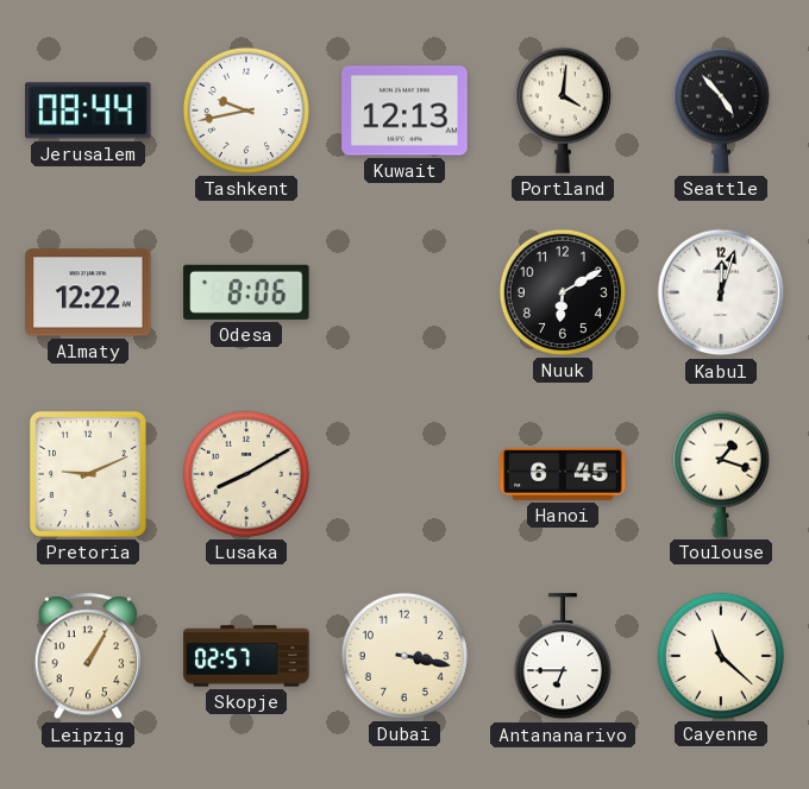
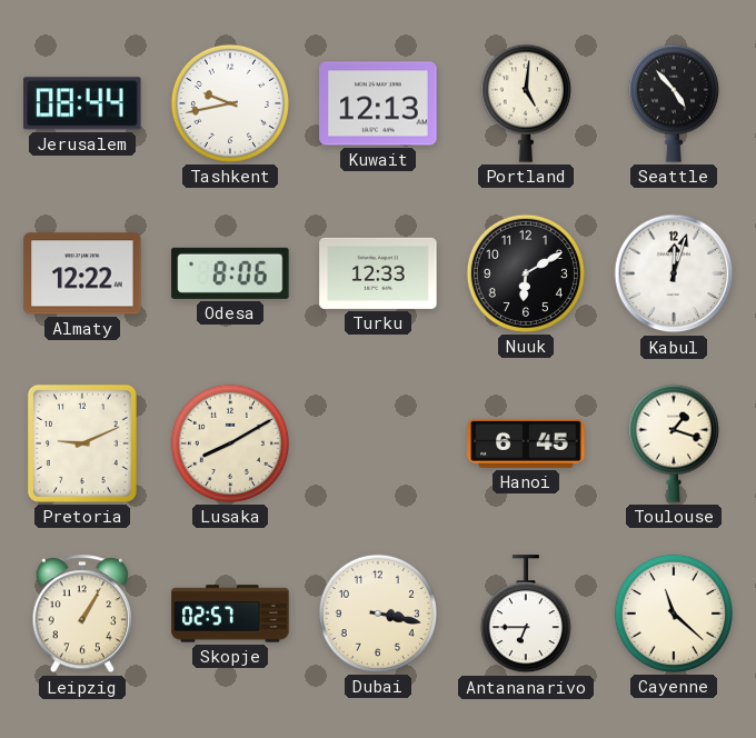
Portland: 4:01 -> 5:01 (526, 103)
Turku: none -> 12:33 (378, 273)
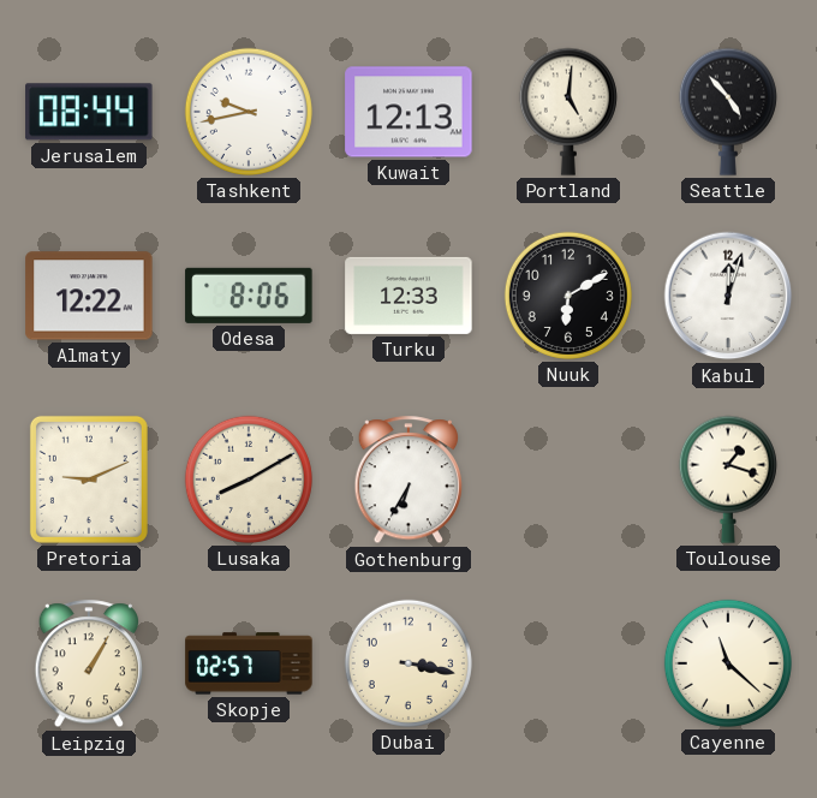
Gothenburg: none -> 6:35 (407, 481)
Hanoi: 6:45 -> none (526, 443)
Antananarivo: 6:45 -> none (526, 615)
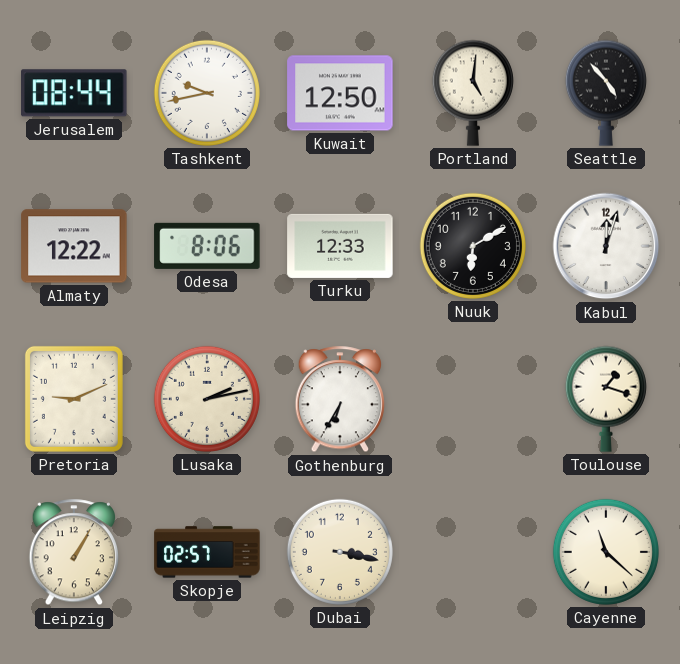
Kuwait: 12:13 -> 12:50 (340, 93)
Lusaka: 8:10 -> 2:13 (207, 399)
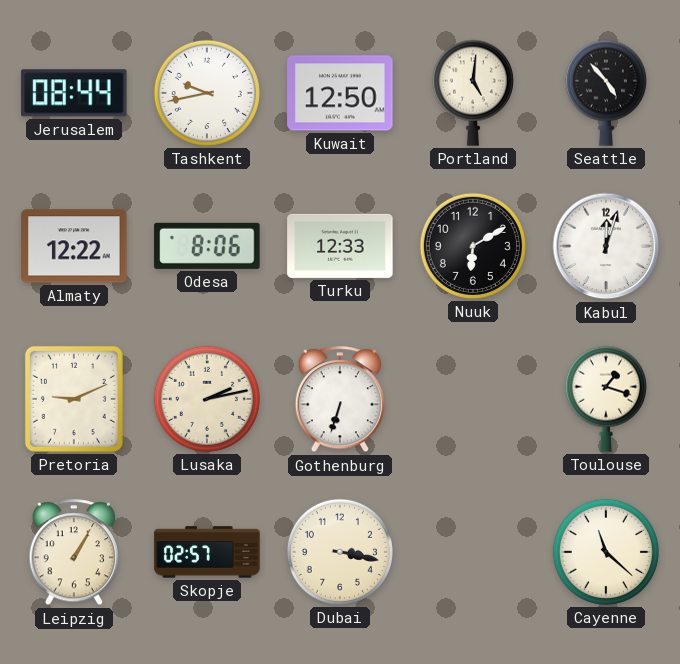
Gothenburg: 6:35 -> 6:33 (339, 400)
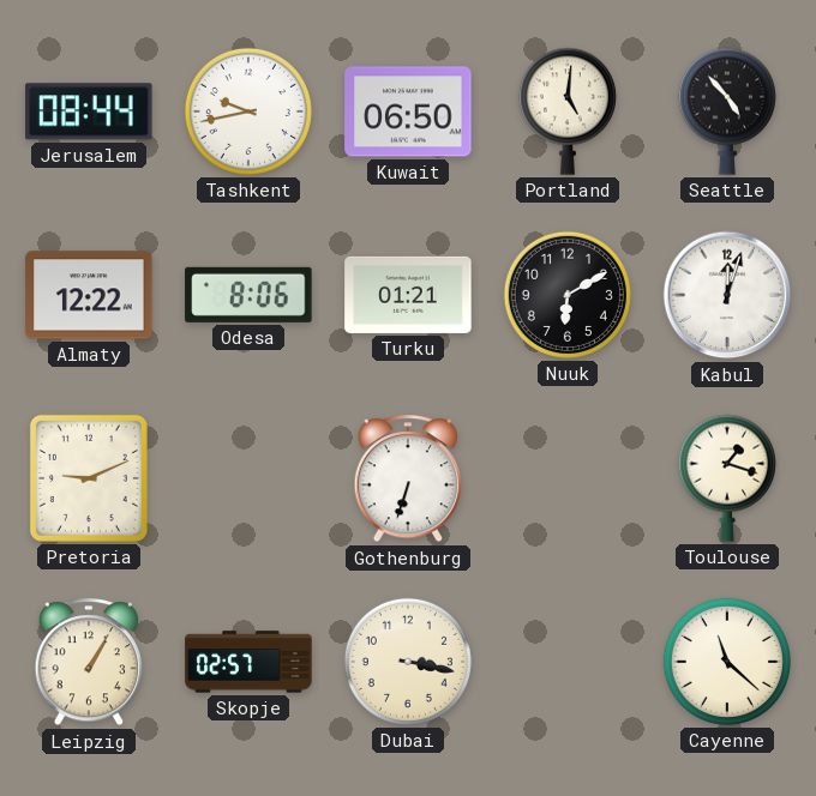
Kuwait: 12:50 -> 06:50 (408, 111)
Turku: 12:33 -> 01:21 (408, 295)
Lusaka: 2:13 -> none (207, 399)
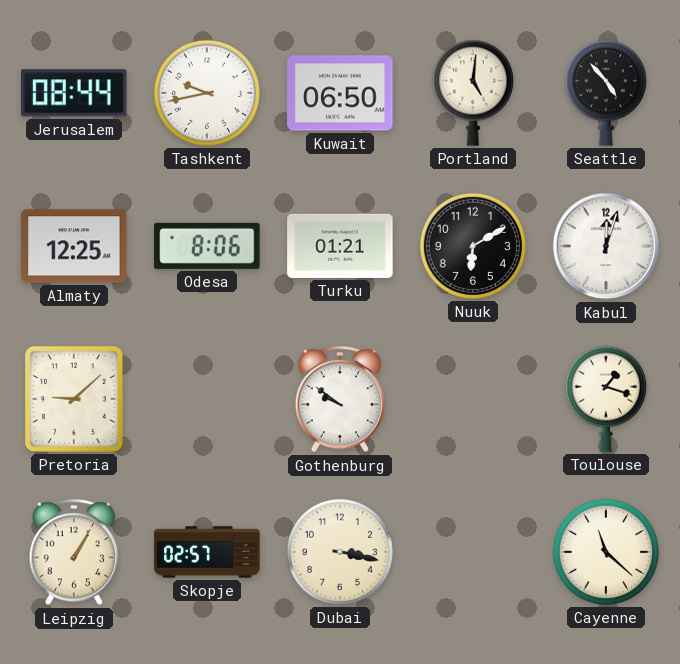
Almaty: 12:22 -> 12:25 (74, 246)
Pretoria: 9:11 -> 9:08 (74, 399)
Gothenburg: 6:33 -> 9:51 (339, 400)
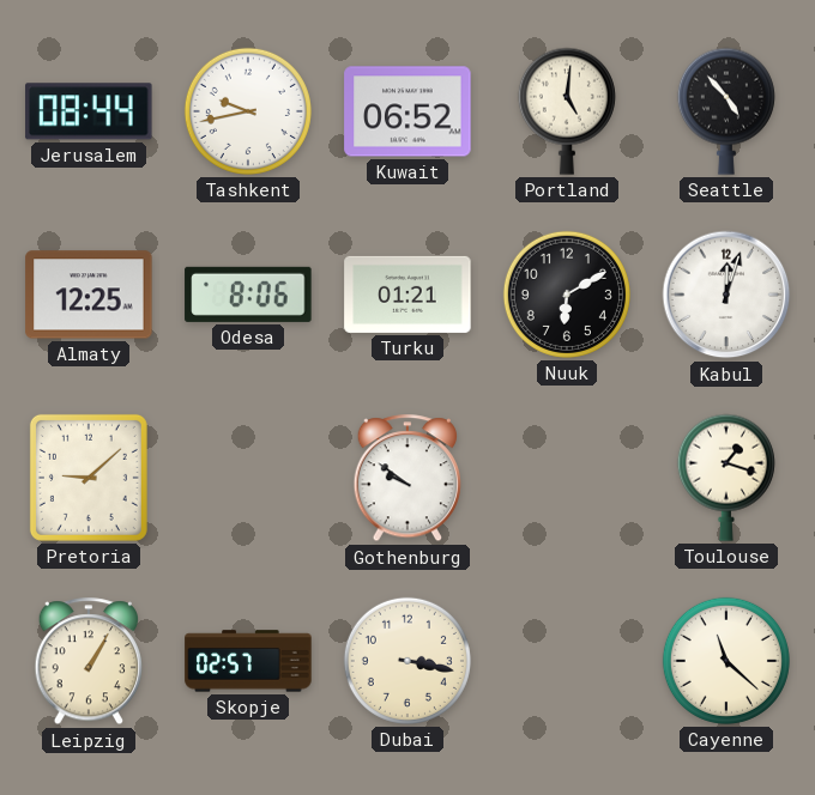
Kuwait: 06:50 -> 06:52 (407, 111)
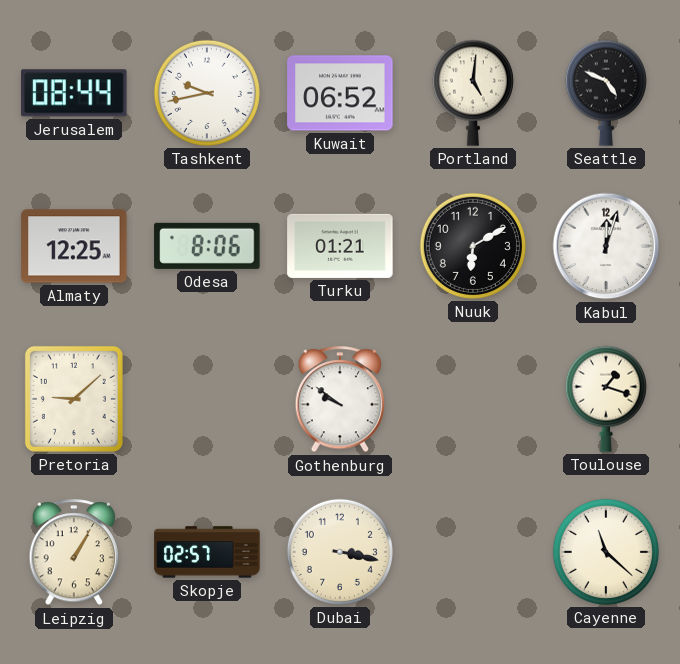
Seattle: 4:53 -> 4:49 (606, 93)
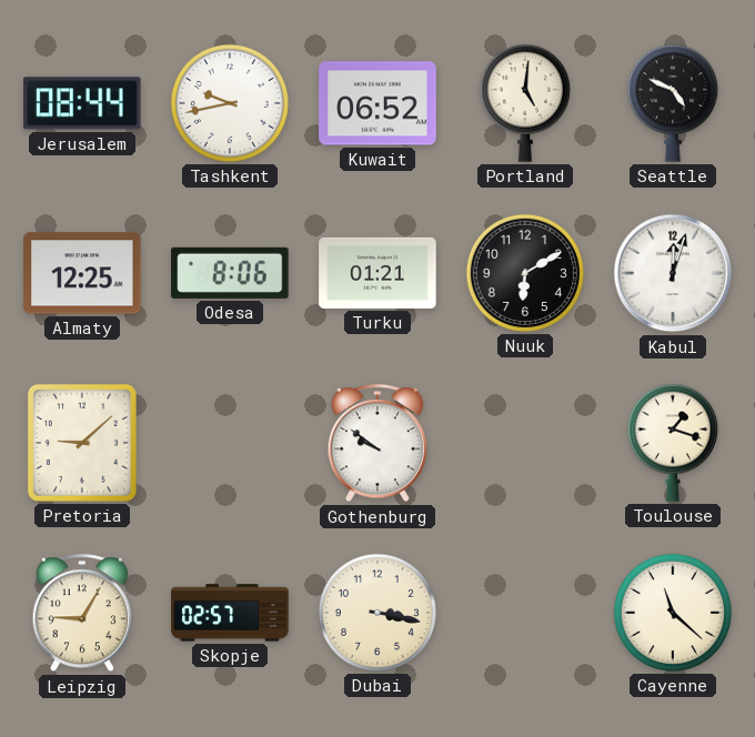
Leipzig: 1:05 -> 9:05 (81, 614)
